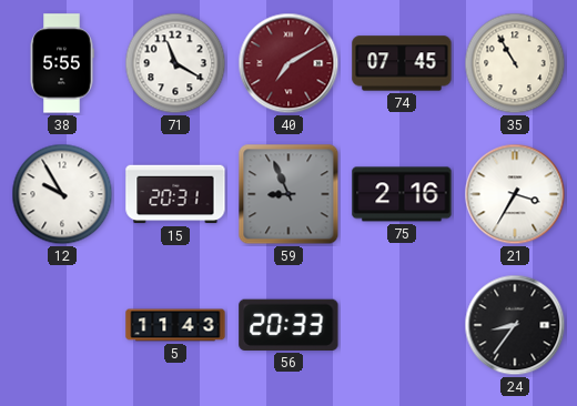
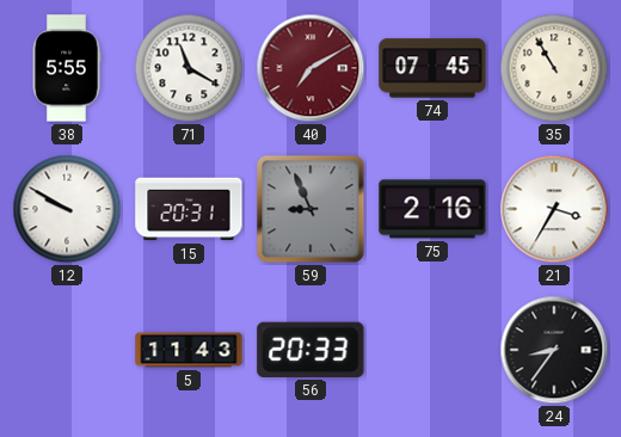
12: 9:55 -> 9:50 (67, 209)
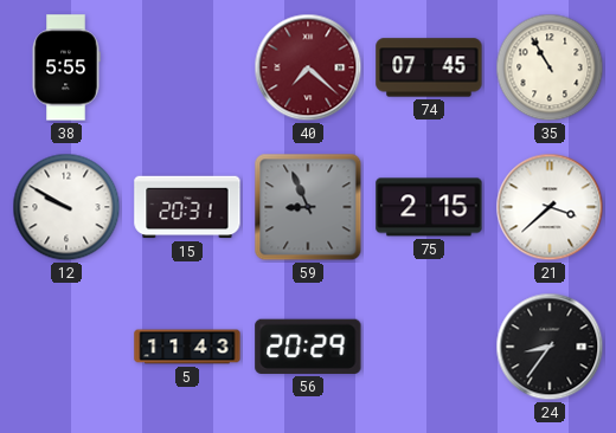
71: 11:20 -> none (189, 68)
40: 7:10 -> 7:22 (308, 67)
75: 2:16 -> 2:15 (429, 207)
21: 3:35 -> 3:38 (550, 207)
56: 20:33 -> 20:29 (308, 347)
